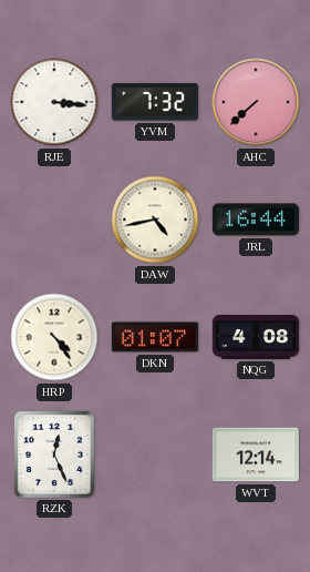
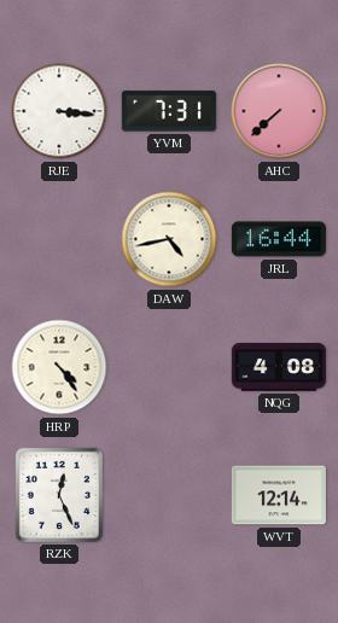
YVM: 7:32 -> 7:31 (169, 111)
DKN: 01:07 -> none (155, 337)
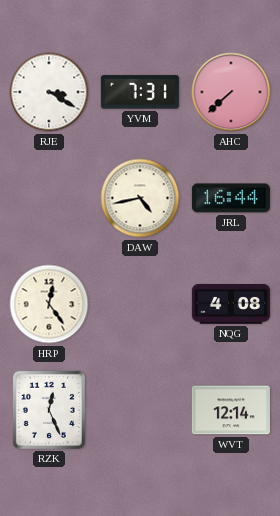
RJE: 3:16 -> 3:20 (49, 92)
HRP: 4:24 -> 12:24 (49, 304)
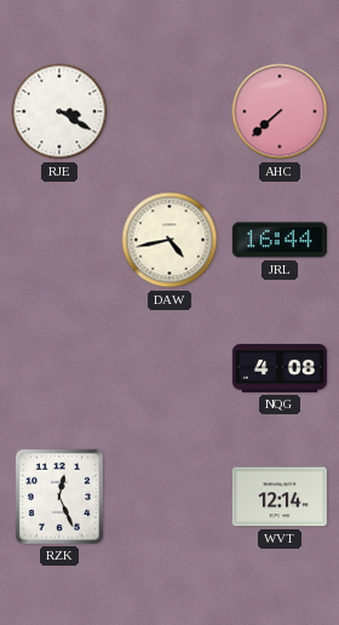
YVM: 7:31 -> none (140, 92)
HRP: 12:24 -> none (49, 304)
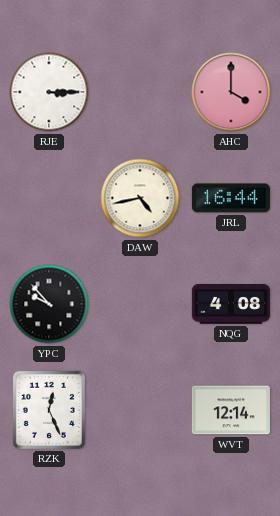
RJE: 3:20 -> 3:15 (49, 92)
AHC: 7:38 -> 4:00 (231, 92)
YPC: none -> 9:53 (49, 304)
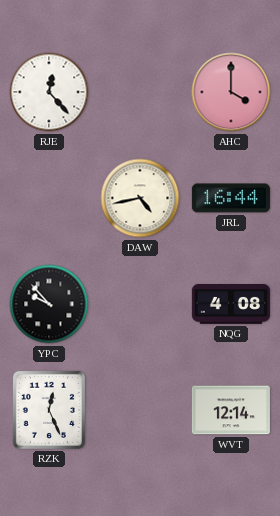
RJE: 3:15 -> 12:23 (49, 92)
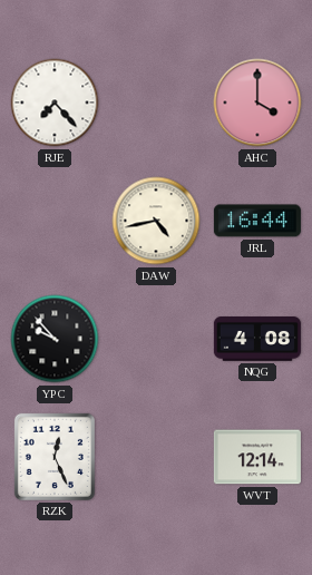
RJE: 12:23 -> 7:23 (55, 103)
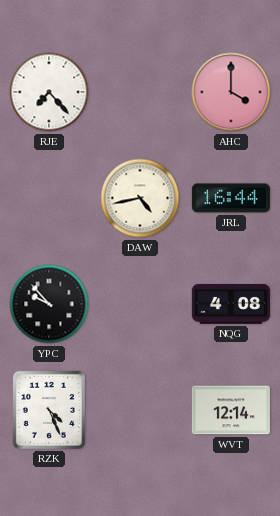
RZK: 12:26 -> 4:26 (49, 410)
